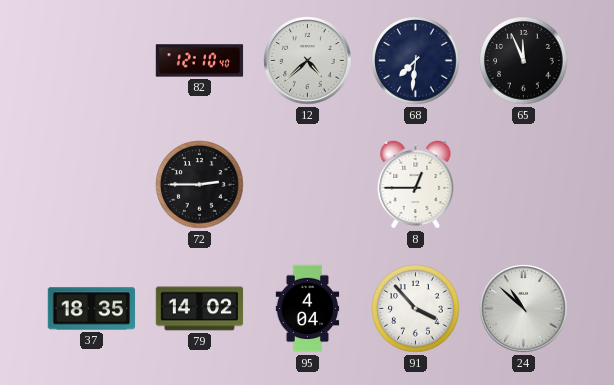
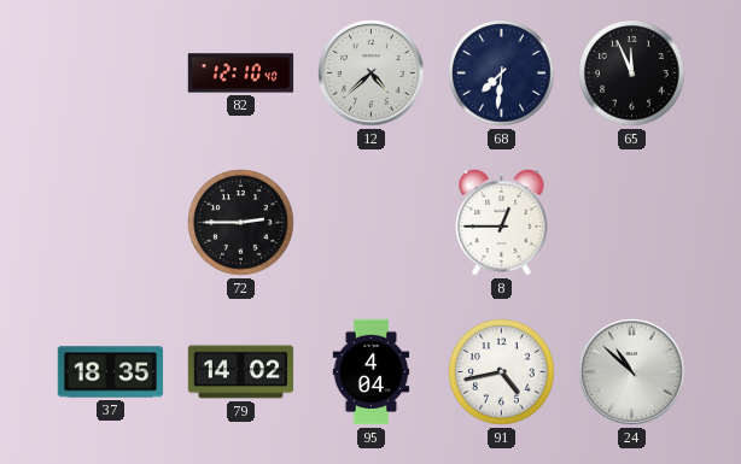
91: 3:53 -> 4:43 (502, 372)
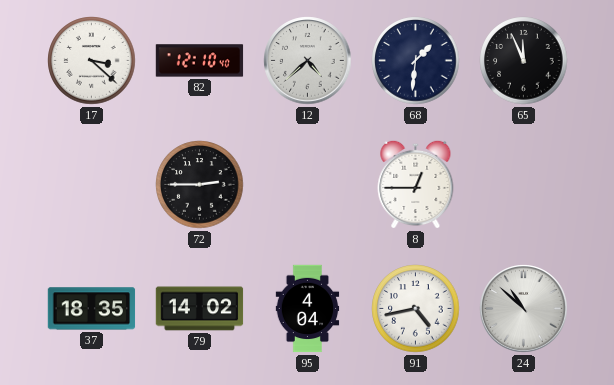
17: none -> 3:22 (92, 61)
68: 7:31 -> 1:31 (416, 61)
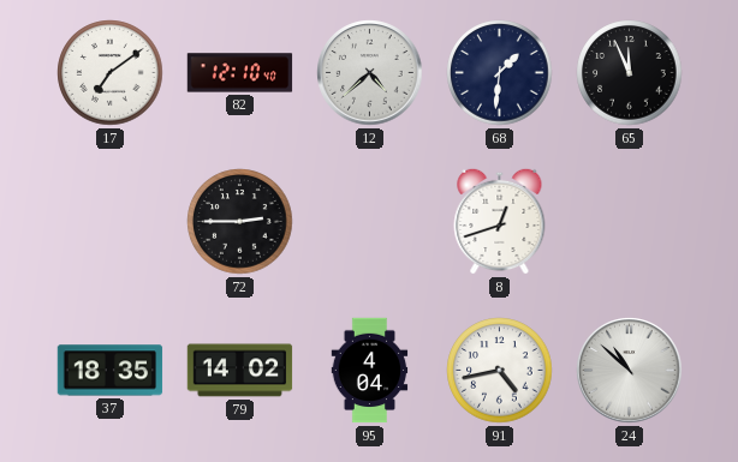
17: 3:22 -> 7:09 (111, 73)
8: 12:45 -> 12:42 (500, 221)
